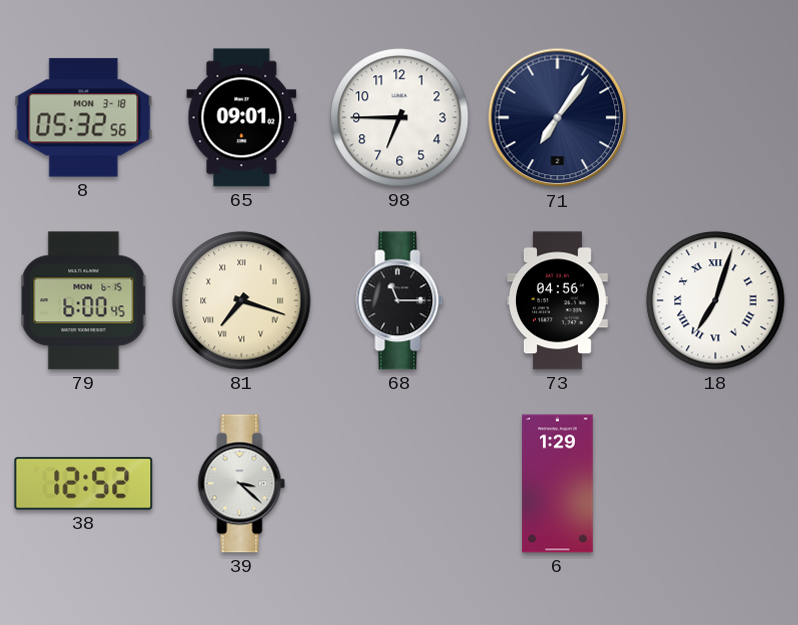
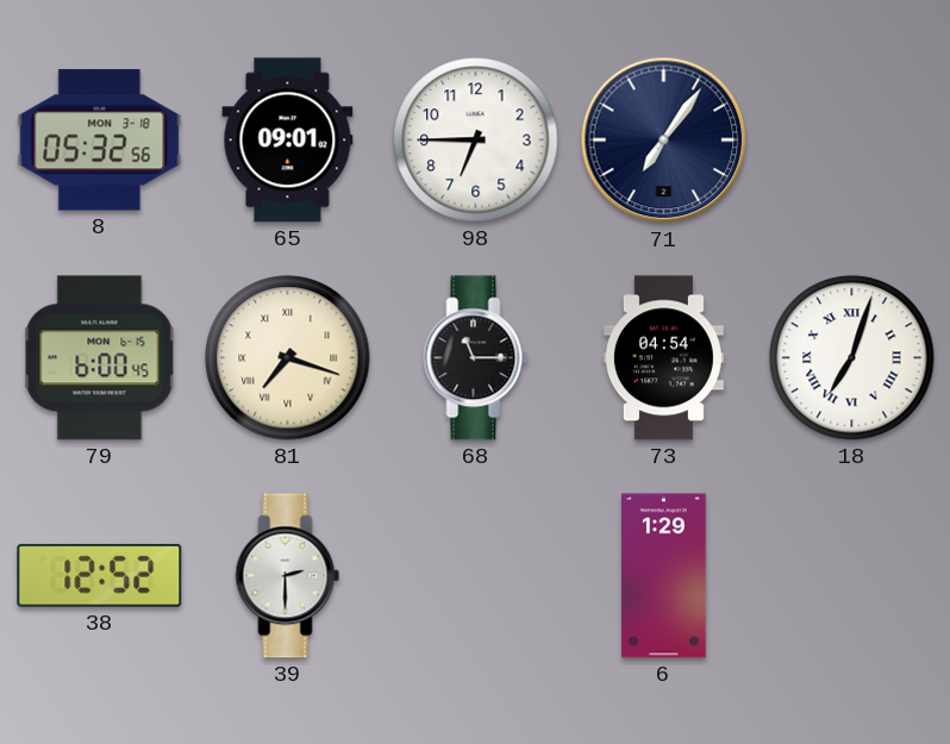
73: 04:56 -> 04:54 (663, 358)
39: 3:22 -> 2:30 (288, 576)
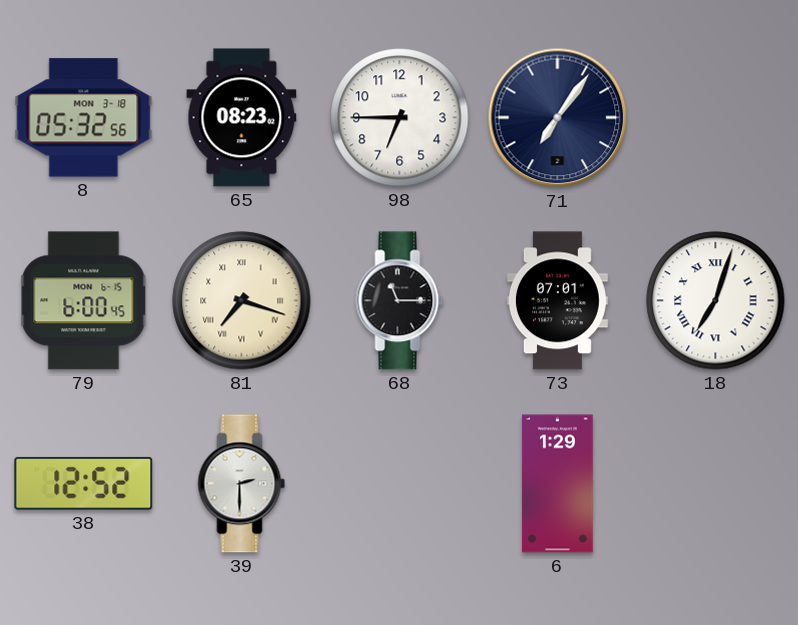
65: 09:01 -> 08:23 (242, 118)
73: 04:54 -> 07:01 (557, 301)
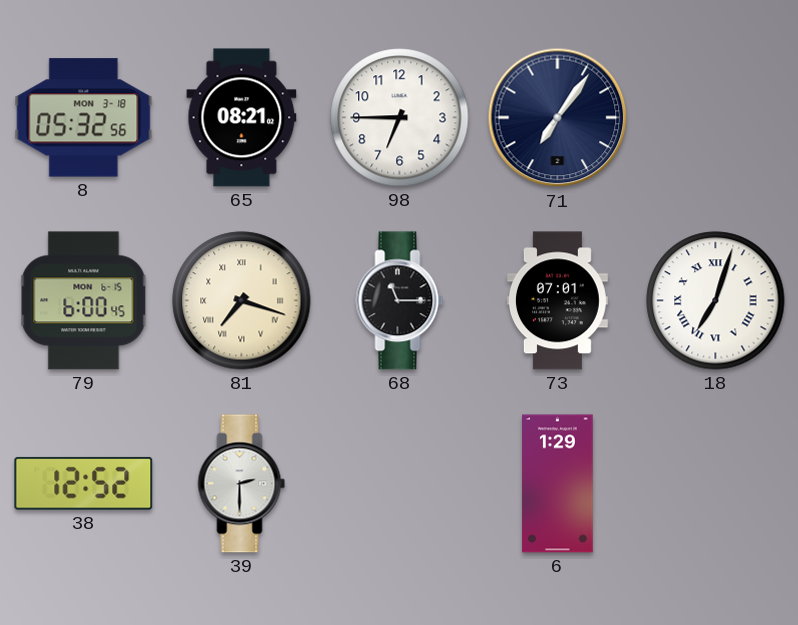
65: 08:23 -> 08:21 (242, 118)
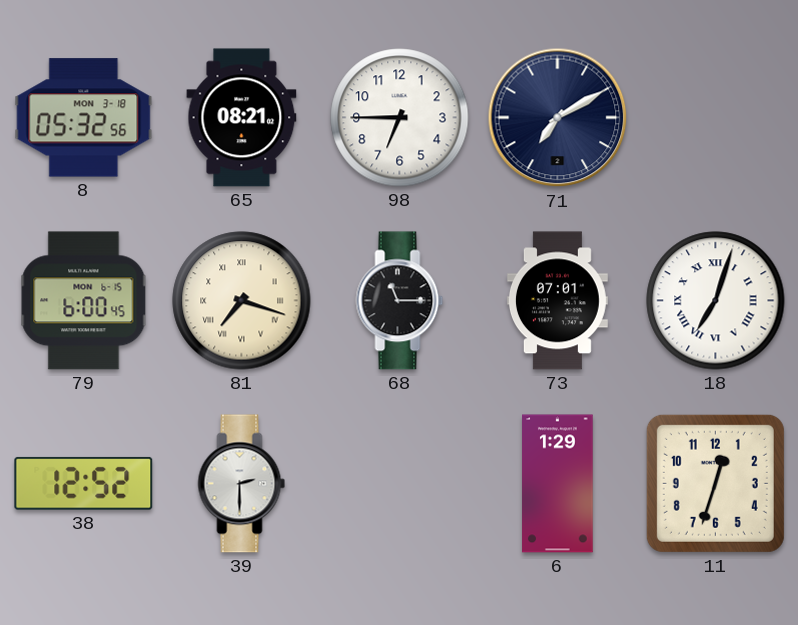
71: 7:06 -> 7:10 (558, 118)
11: none -> 12:33 (715, 483)
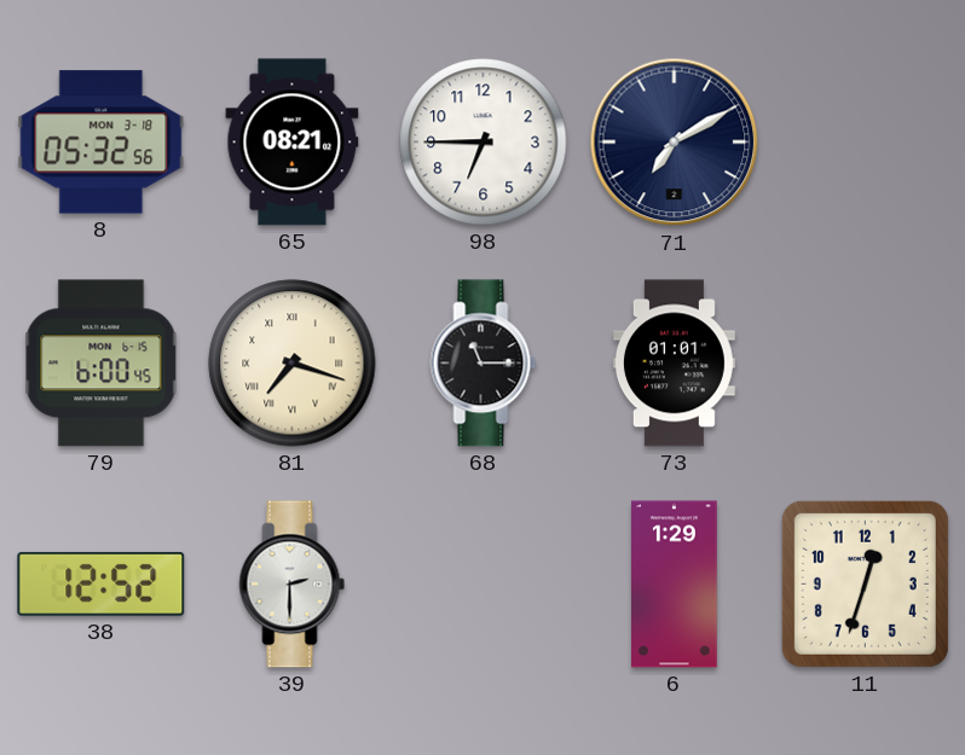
73: 07:01 -> 01:01 (674, 364)
18: 7:03 -> none (716, 301)
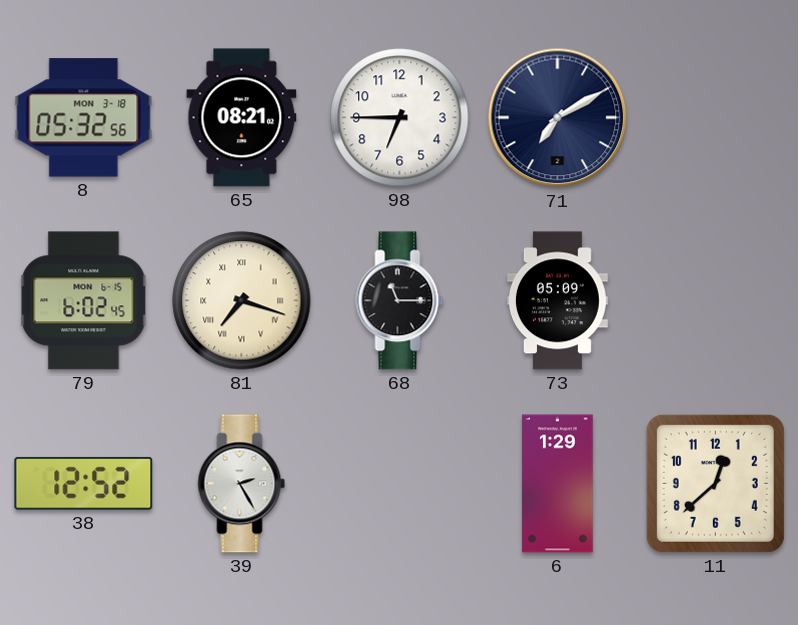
79: 6:00 -> 6:02 (84, 301)
73: 01:01 -> 05:09 (557, 301)
39: 2:30 -> 2:25 (242, 484)
11: 12:33 -> 12:38 (715, 483)
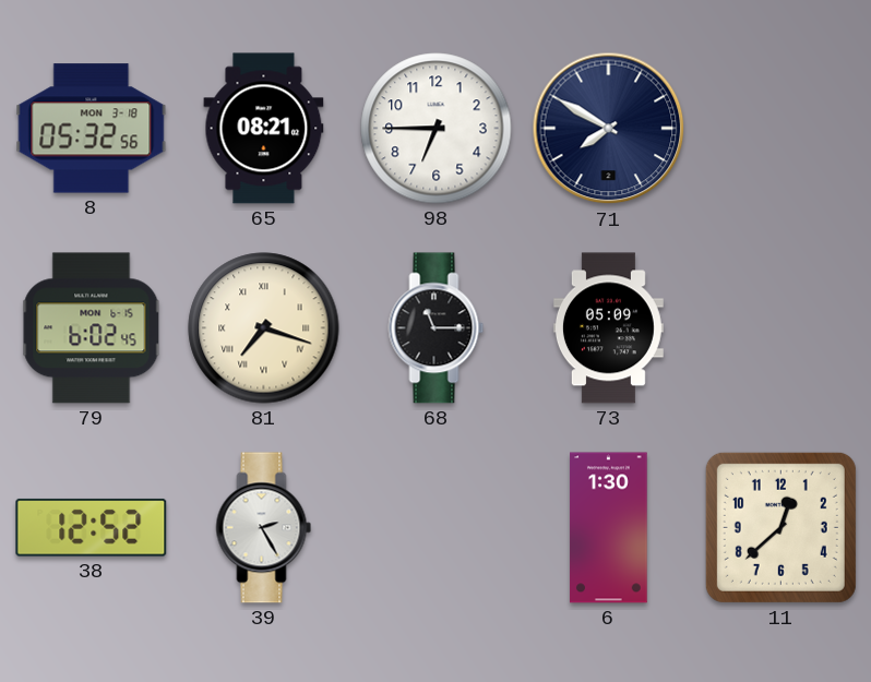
71: 7:10 -> 7:50 (609, 129)
6: 1:29 -> 1:30 (609, 528)
